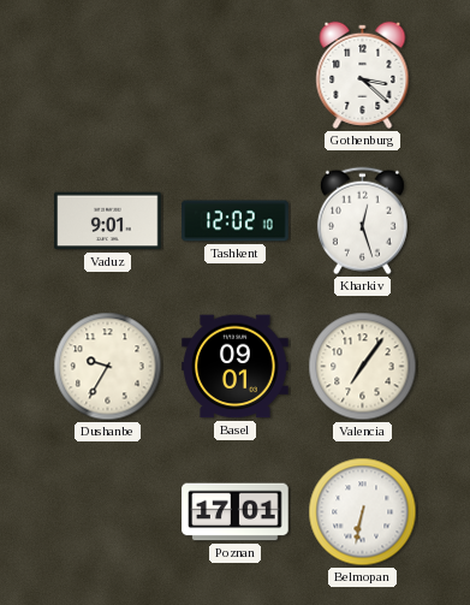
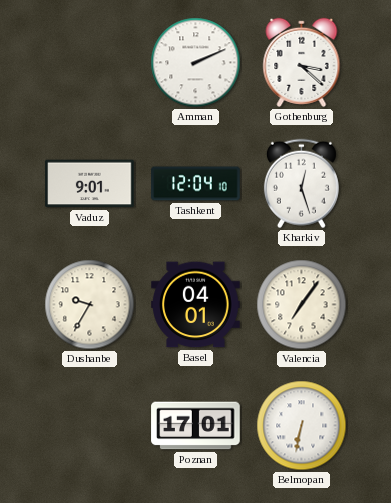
Amman: none -> 2:11 (196, 63)
Tashkent: 12:02 -> 12:04 (196, 184)
Basel: 09:01 -> 04:01 (196, 305)
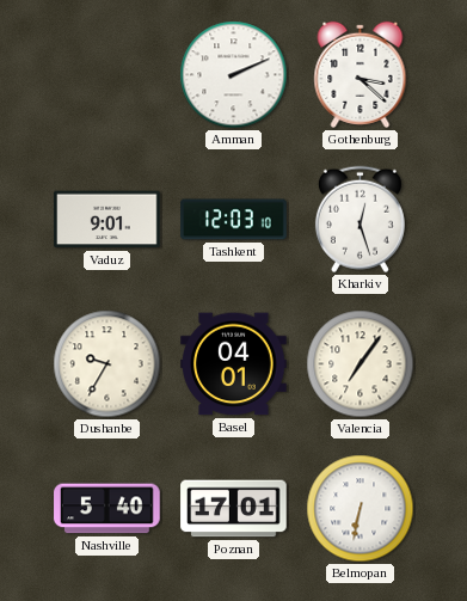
Tashkent: 12:04 -> 12:03 (234, 220)
Nashville: none -> 5:40 (107, 509)
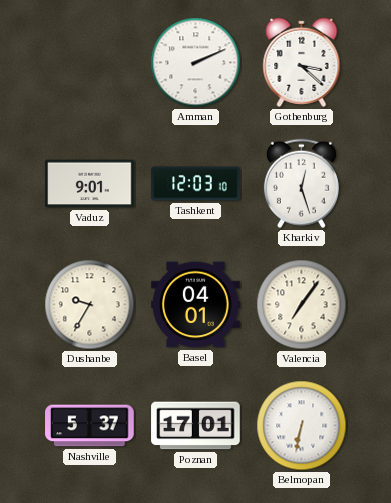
Nashville: 5:40 -> 5:37 (90, 426)
